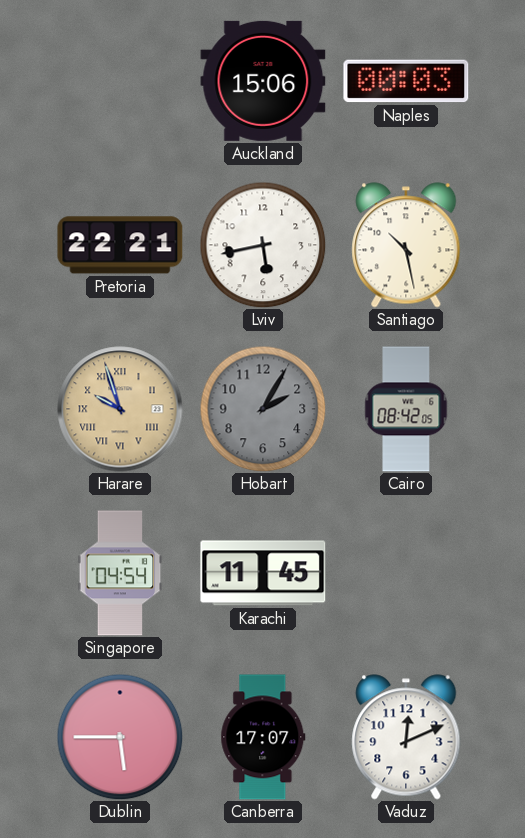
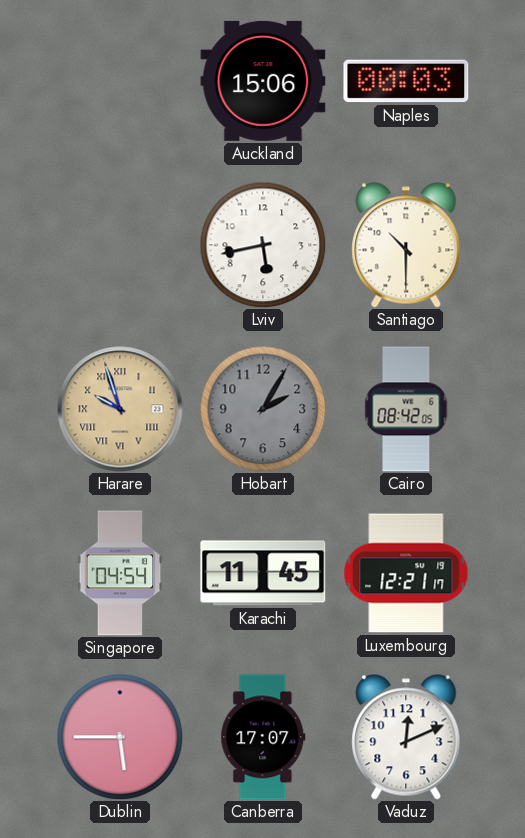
Pretoria: 22:21 -> none (120, 245)
Santiago: 10:28 -> 10:30 (406, 245)
Luxembourg: none -> 12:21 (406, 573)
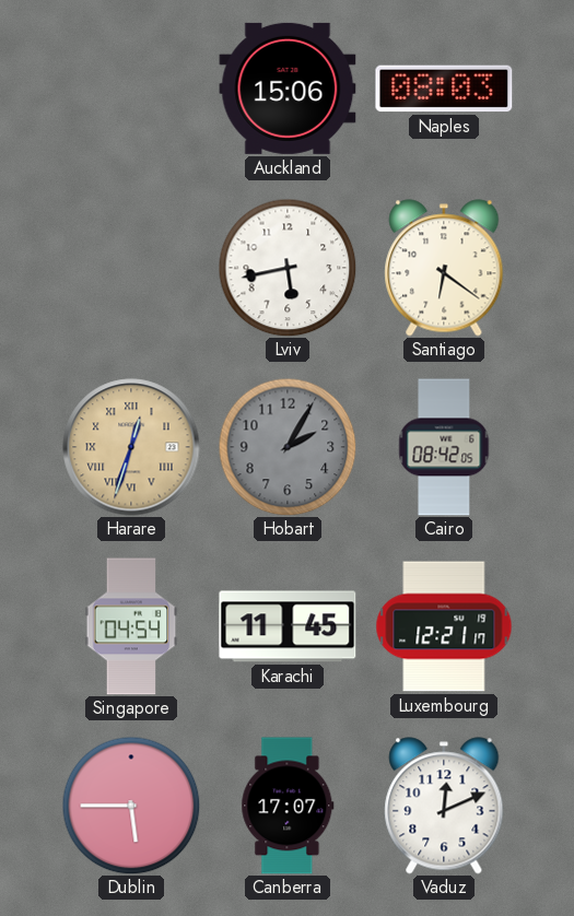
Naples: 00:03 -> 08:03 (444, 89)
Santiago: 10:30 -> 6:21 (444, 268)
Harare: 9:57 -> 12:33 (131, 447)
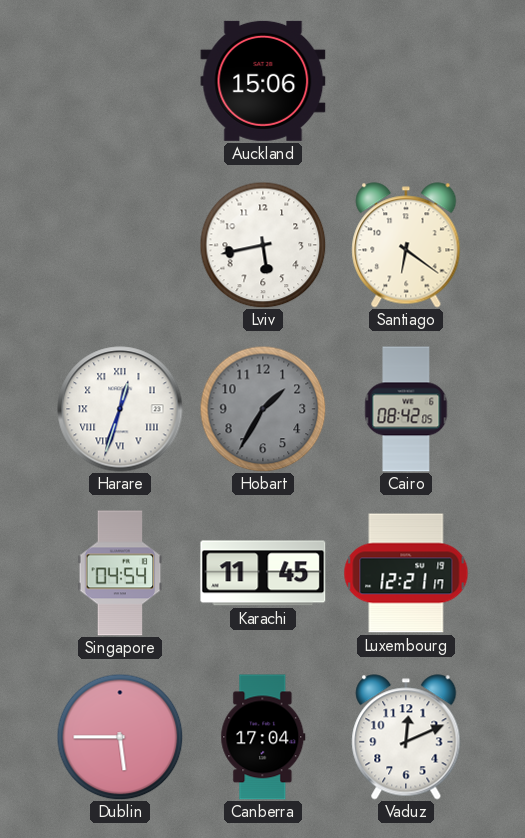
Naples: 08:03 -> none (444, 89)
Harare dial: champagne -> white (120, 409)
Hobart: 2:05 -> 1:35 (263, 409)
Canberra: 17:07 -> 17:04 (263, 737)
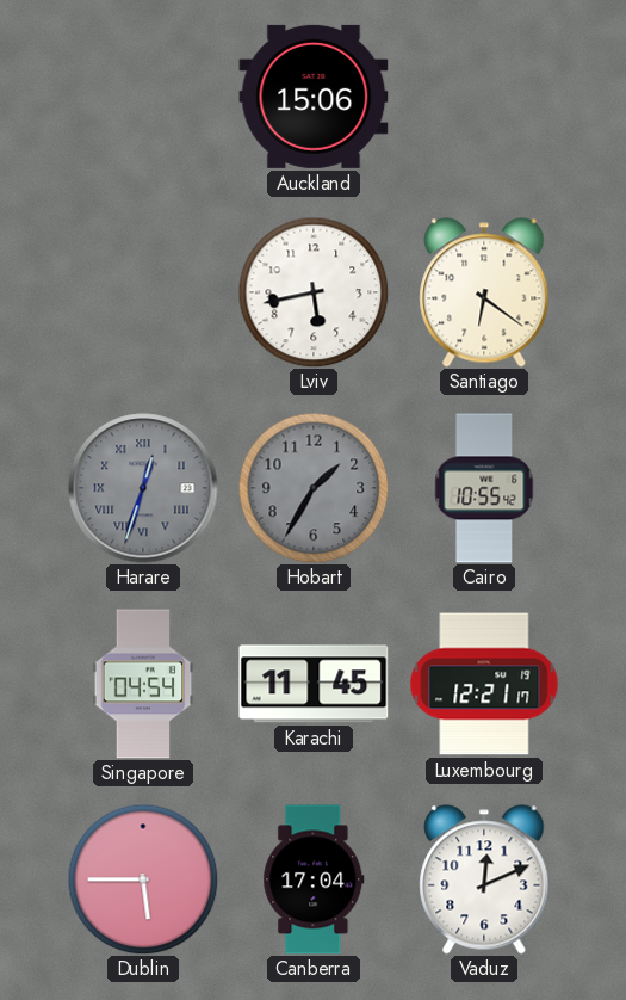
Harare dial: white -> grey (143, 488)
Cairo: 08:42 -> 10:55 (484, 488)
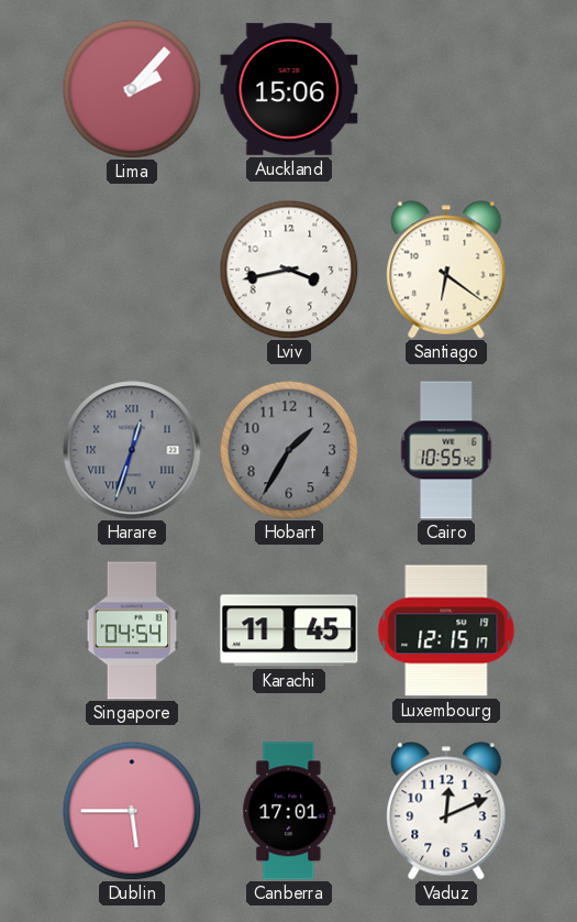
Lima: none -> 2:07 (132, 89)
Lviv: 5:43 -> 3:43 (289, 270)
Luxembourg: 12:21 -> 12:15 (446, 630)
Canberra: 17:04 -> 17:01 (289, 811)
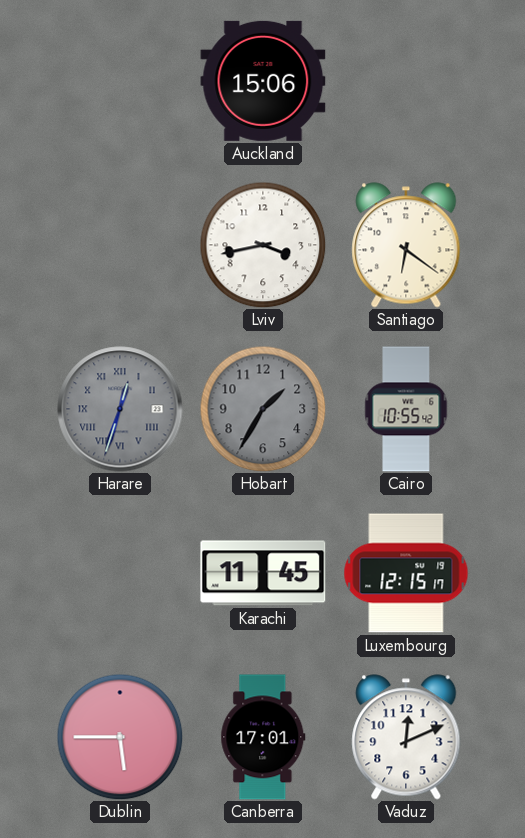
Lima: 2:07 -> none (132, 89)
Singapore: 04:54 -> none (132, 630)
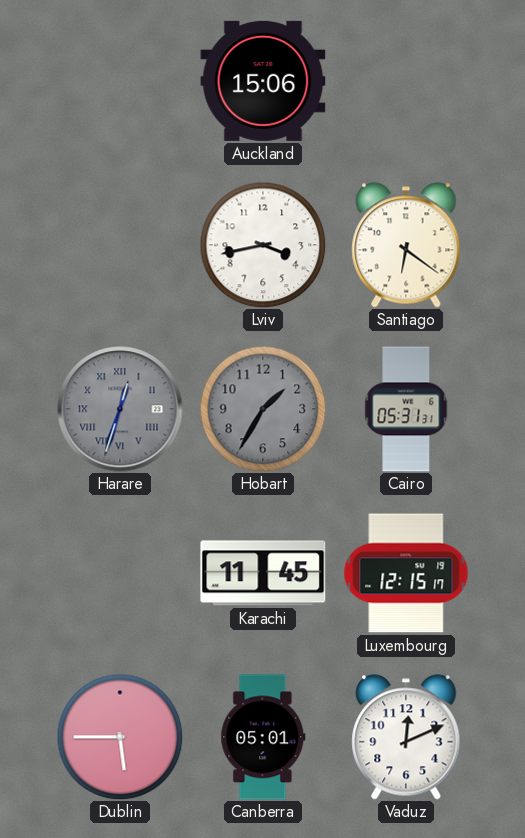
Cairo: 10:55 -> 05:31 (406, 409)
Canberra: 17:01 -> 05:01 (263, 737)
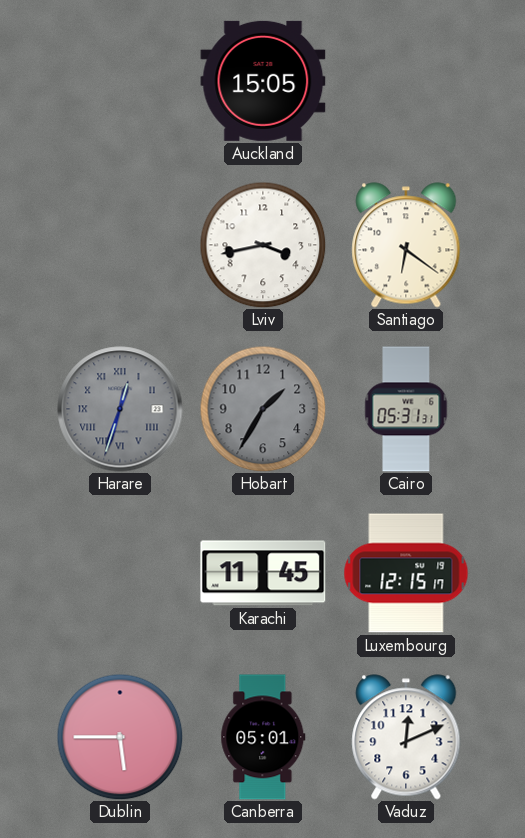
Auckland: 15:06 -> 15:05 (263, 81)
